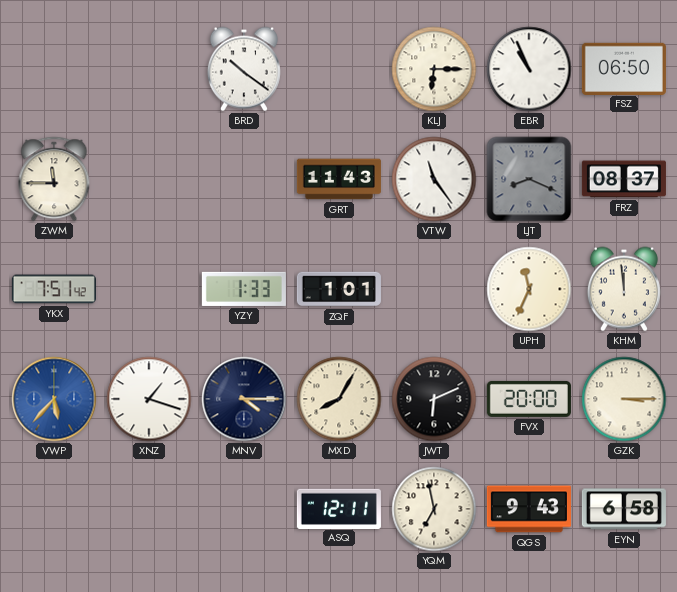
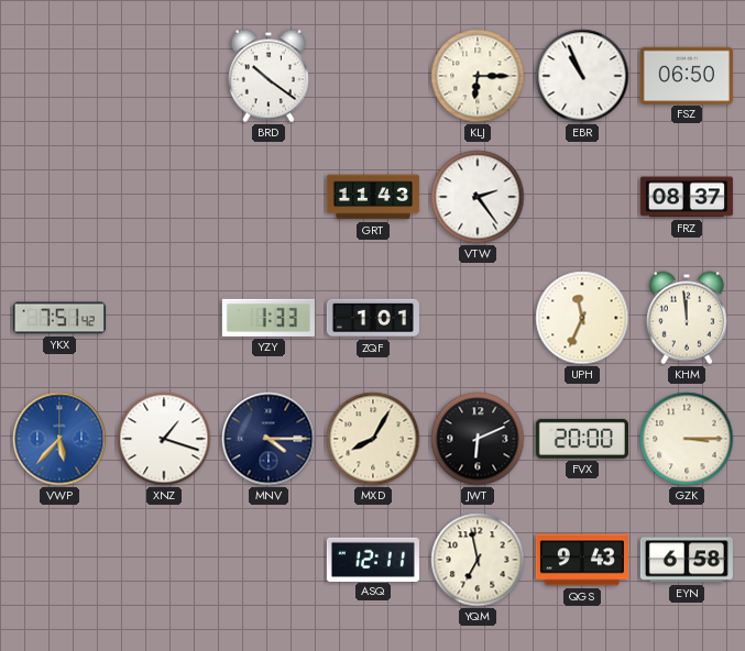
ZWM: 11:45 -> none (54, 179)
VTW: 11:24 -> 2:24 (478, 197)
LJT: 8:19 -> none (529, 179)
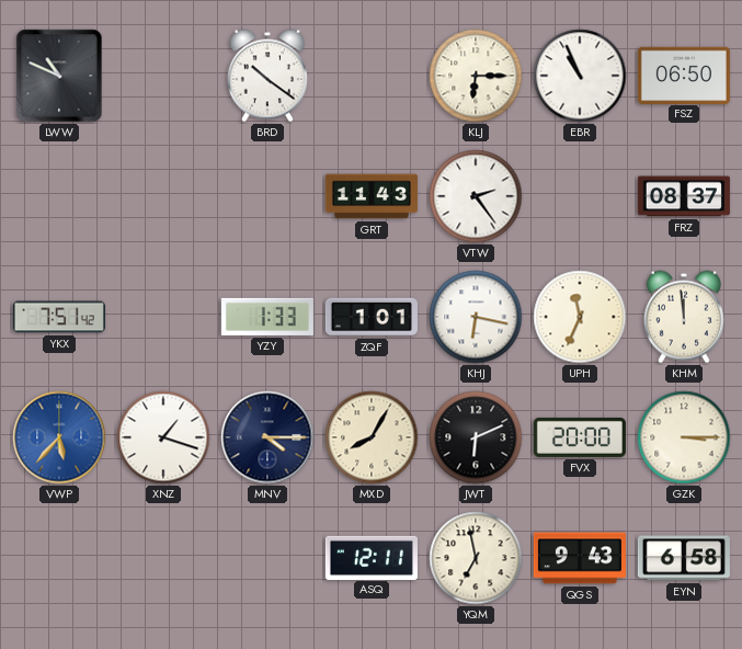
LWW: none -> 10:49 (59, 76)
KHJ: none -> 6:17 (476, 317)
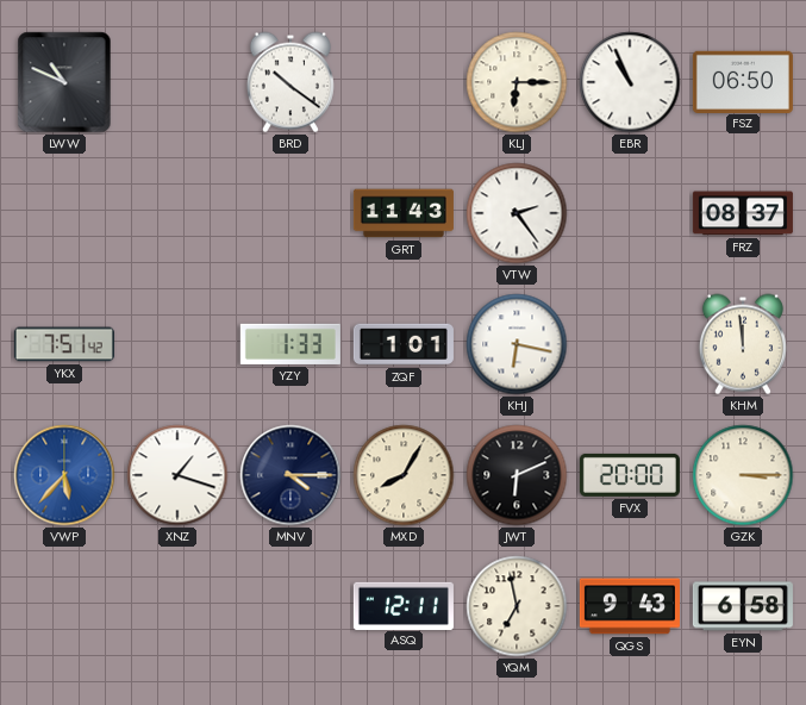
UPH: 11:34 -> none (580, 317)
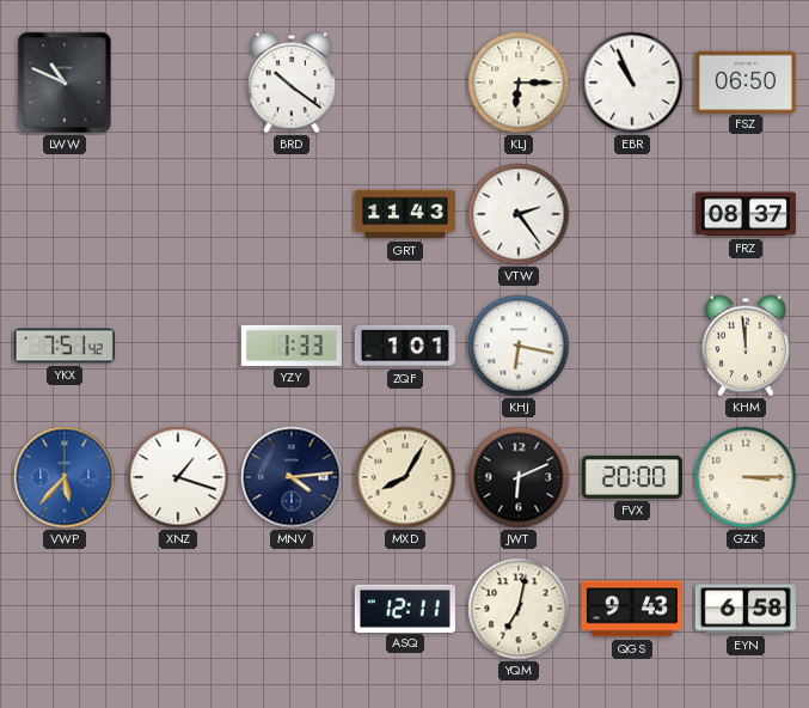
MNV: 4:15 -> 4:14 (292, 477)
YQM: 6:58 -> 7:02 (519, 609)
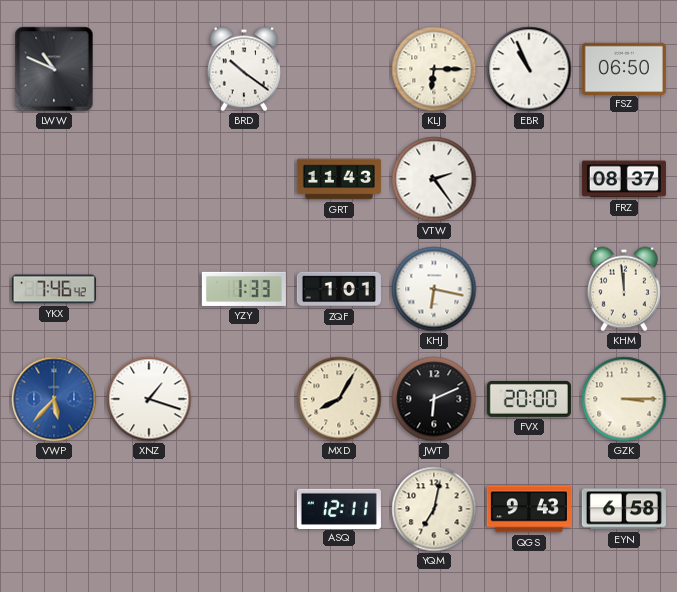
YKX: 7:51 -> 7:46 (54, 289)
MNV: 4:14 -> none (292, 477)
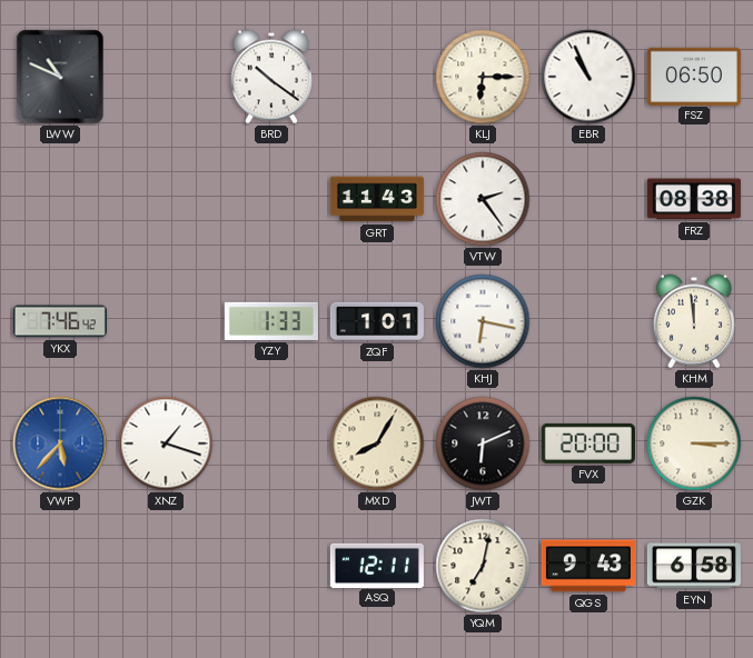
FRZ: 08:37 -> 08:38 (694, 199)
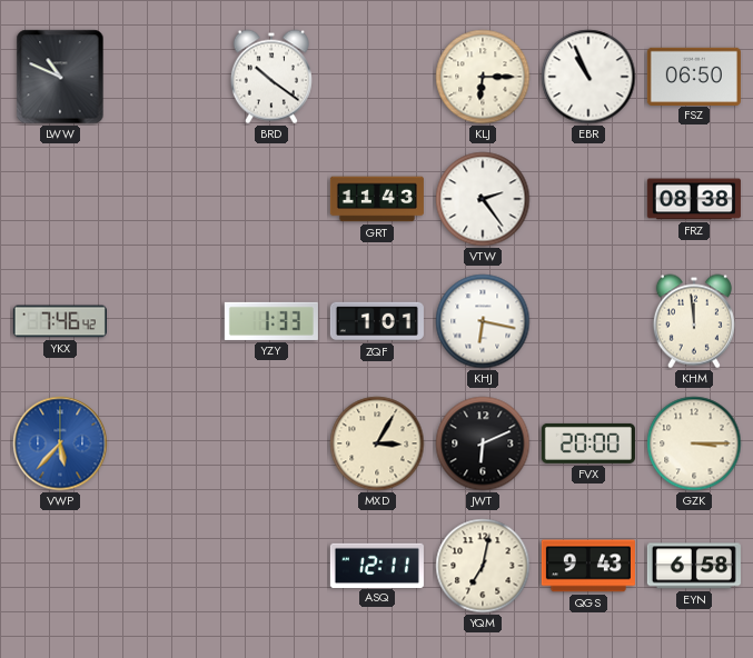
XNZ: 1:18 -> none (166, 443)
MXD: 8:05 -> 3:05 (377, 443)
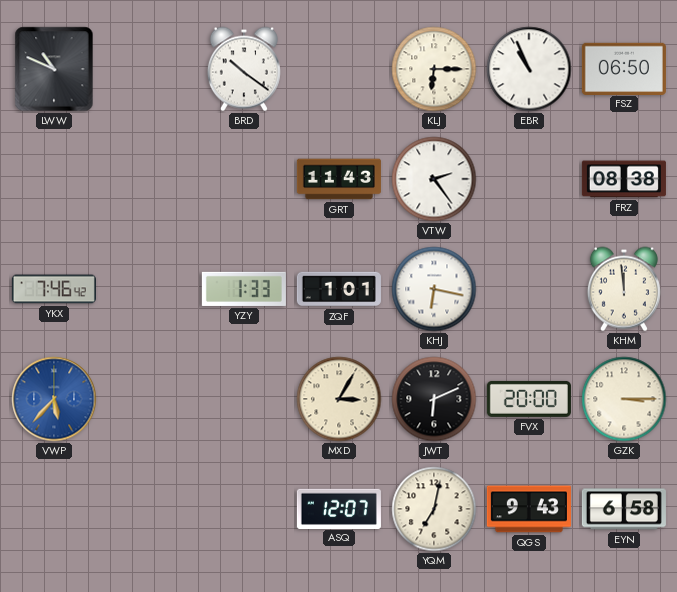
ASQ: 12:11 -> 12:07 (339, 508)
